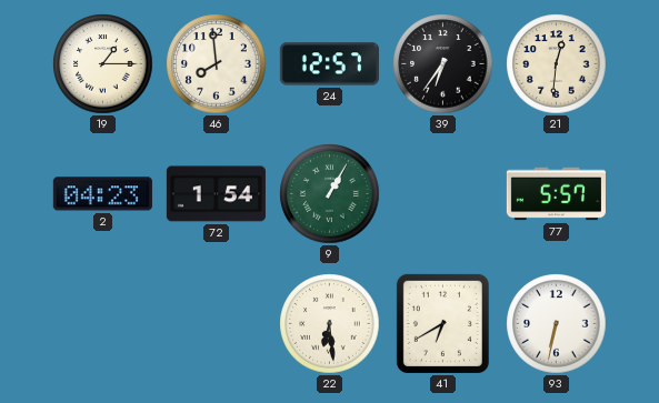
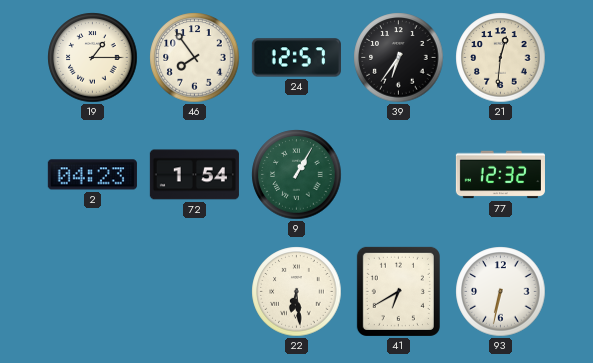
46: 7:59 -> 7:54 (195, 58)
77: 5:57 -> 12:32 (500, 175)
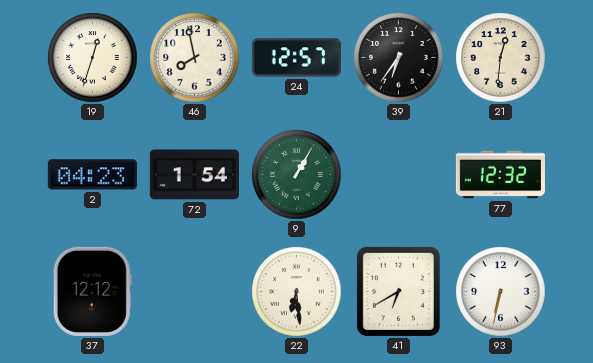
19: 1:15 -> 12:33 (93, 58)
46: 7:54 -> 7:58 (195, 58)
37: none -> 12:12 (92, 291)
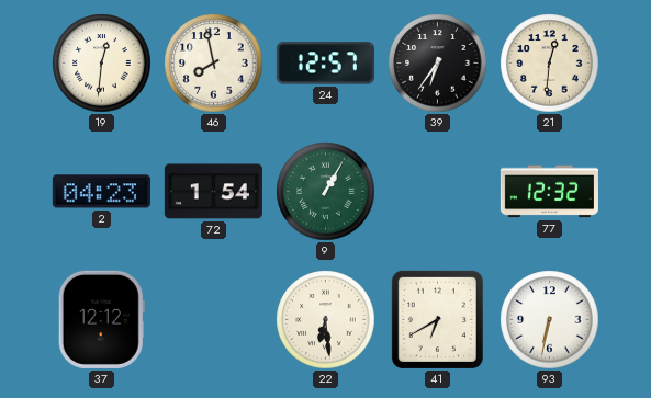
19: 12:33 -> 12:31 (102, 64)
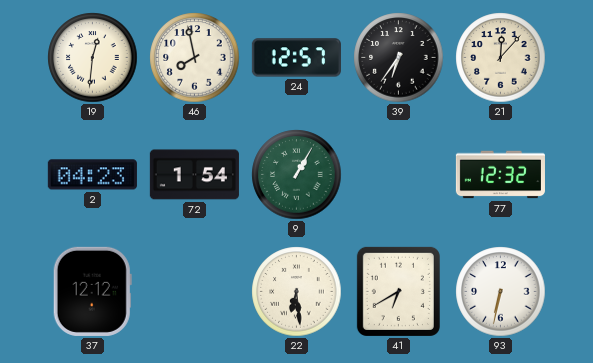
21: 12:31 -> 12:07 (501, 58)
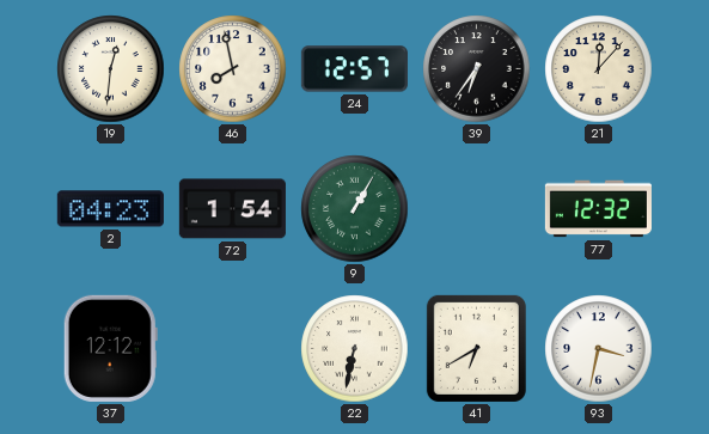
22: 6:29 -> 6:32 (355, 349)
93: 6:32 -> 3:32 (599, 349)
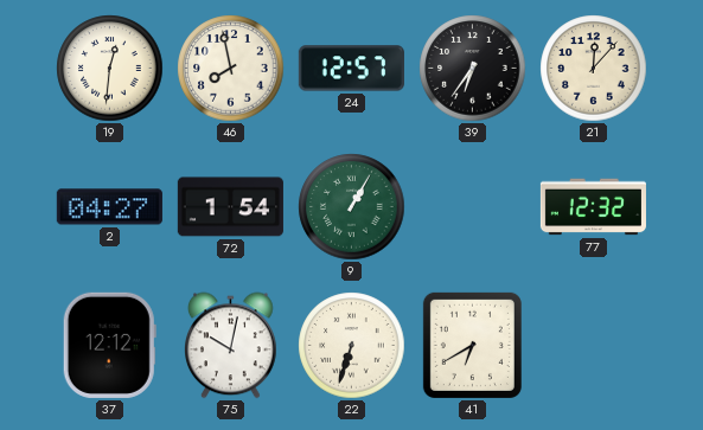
2: 04:23 -> 04:27 (109, 207)
75: none -> 10:02 (231, 346)
22: 6:32 -> 6:33 (352, 346)
93: 3:32 -> none (599, 349)
